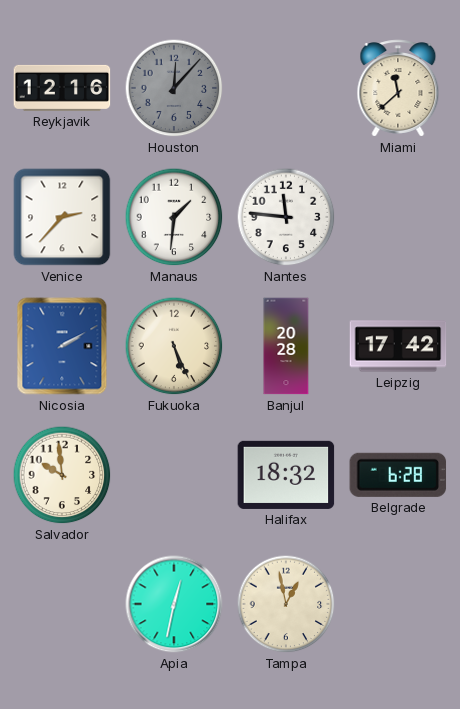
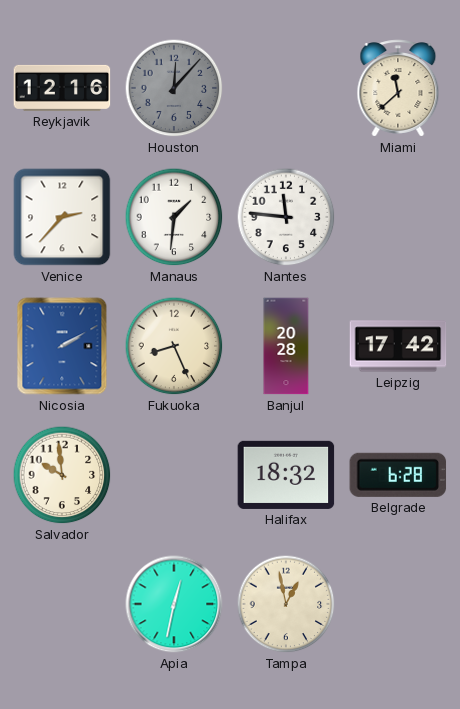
Fukuoka: 5:26 -> 8:26 (174, 346)
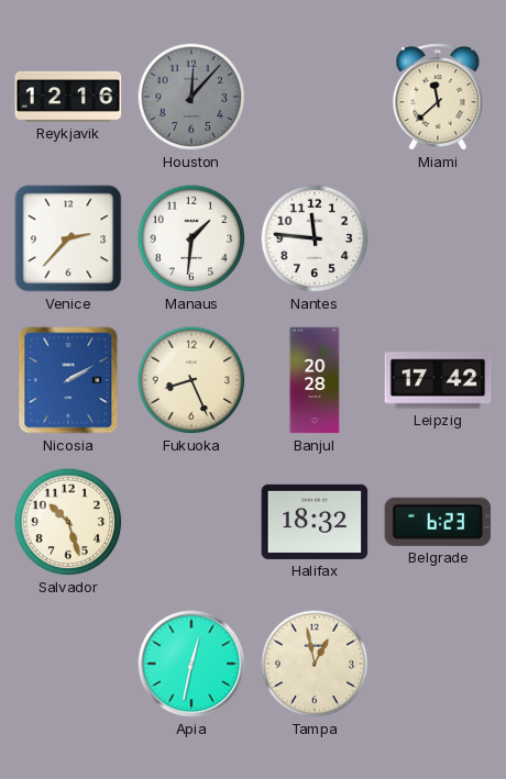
Salvador: 9:59 -> 10:27 (68, 522)
Belgrade: 6:28 -> 6:23 (438, 522)
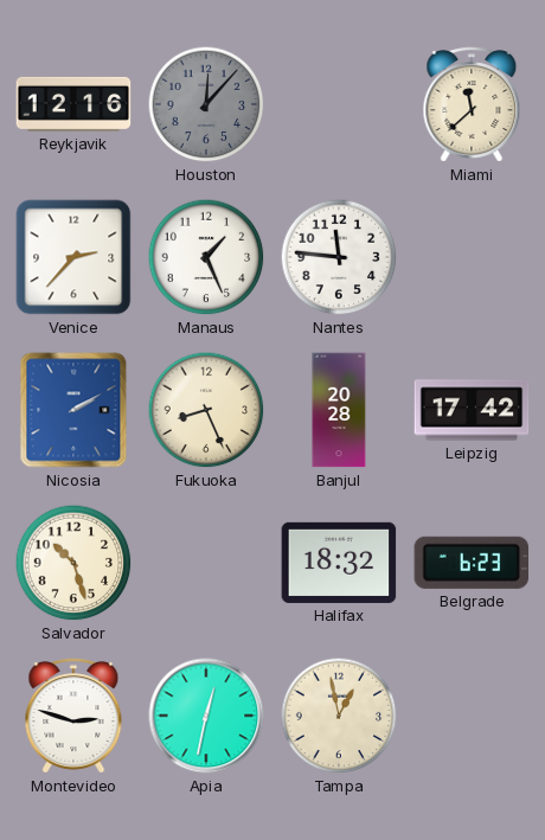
Manaus: 1:31 -> 1:26 (206, 257)
Montevideo: none -> 2:48 (73, 716)
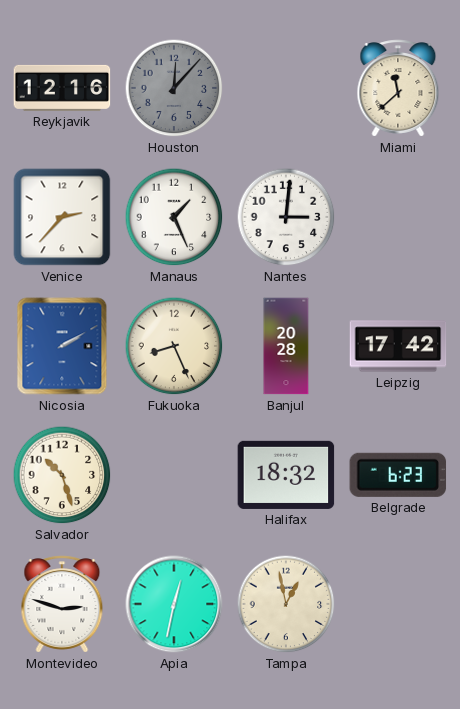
Nantes: 11:46 -> 3:01 (286, 217)
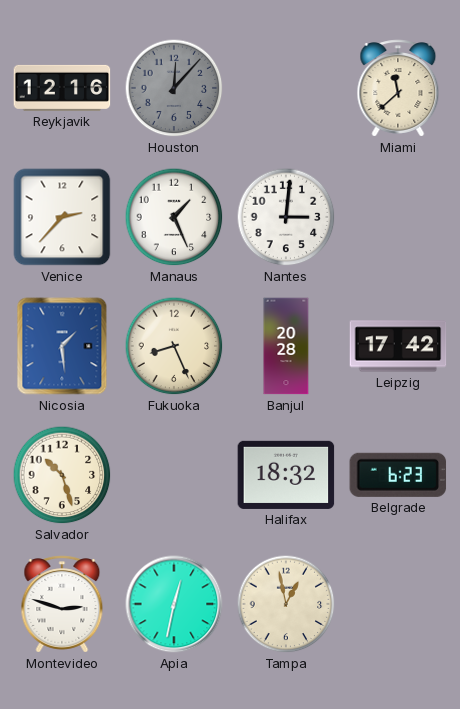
Nicosia: 2:10 -> 1:29 (62, 346)
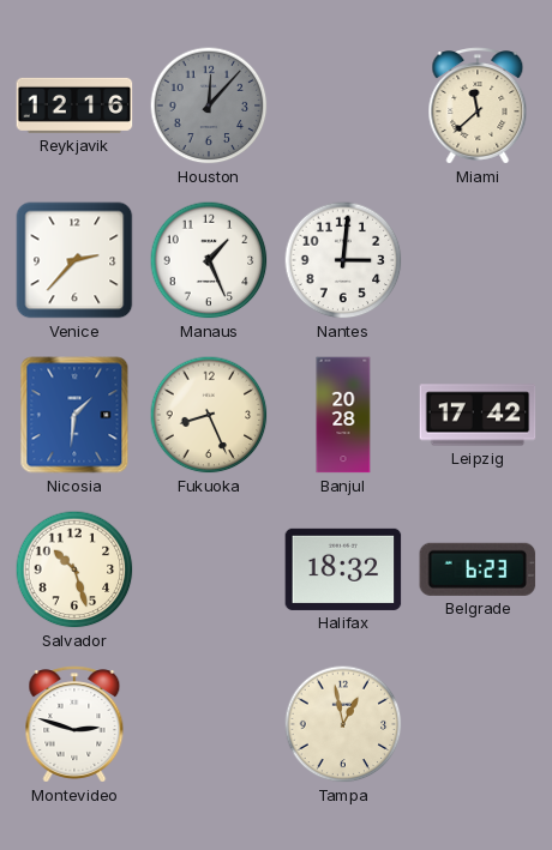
Nicosia: 1:29 -> 1:31 (74, 415)
Apia: 12:32 -> none (174, 604)
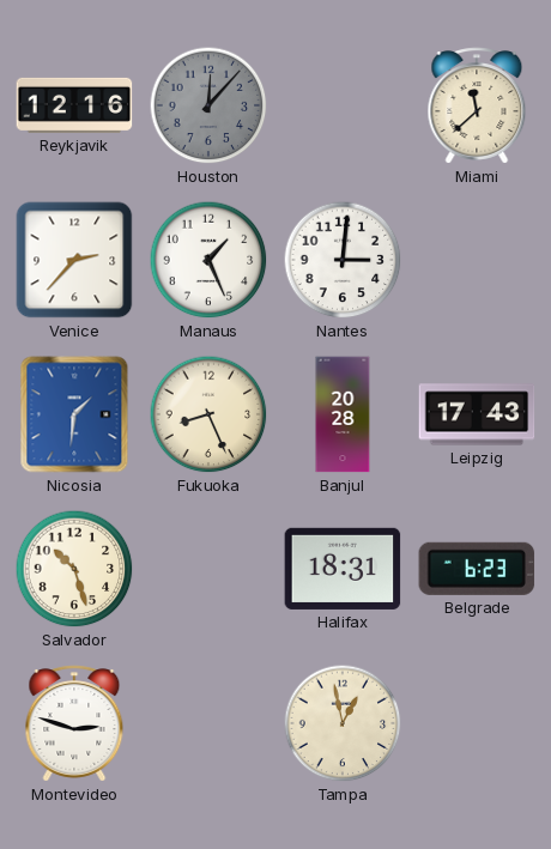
Leipzig: 17:42 -> 17:43 (477, 414)
Halifax: 18:32 -> 18:31 (343, 569)
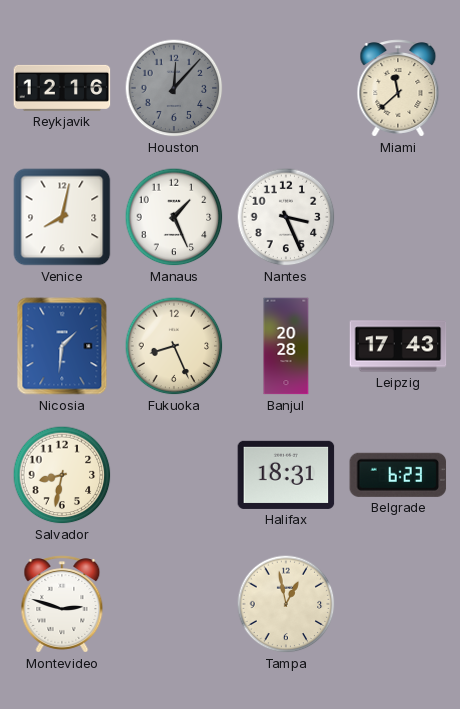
Venice: 2:37 -> 8:02 (62, 217)
Nantes: 3:01 -> 3:26 (286, 217)
Salvador: 10:27 -> 8:32 (62, 475)
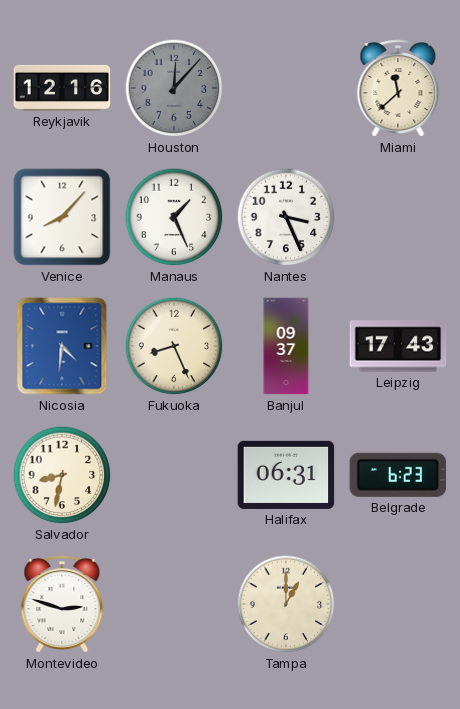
Venice: 8:02 -> 8:07 (62, 217)
Nicosia: 1:31 -> 4:31 (62, 346)
Banjul: 20:28 -> 09:37 (286, 346)
Halifax: 18:31 -> 06:31 (286, 475)
Tampa: 12:58 -> 1:00 (286, 604)
